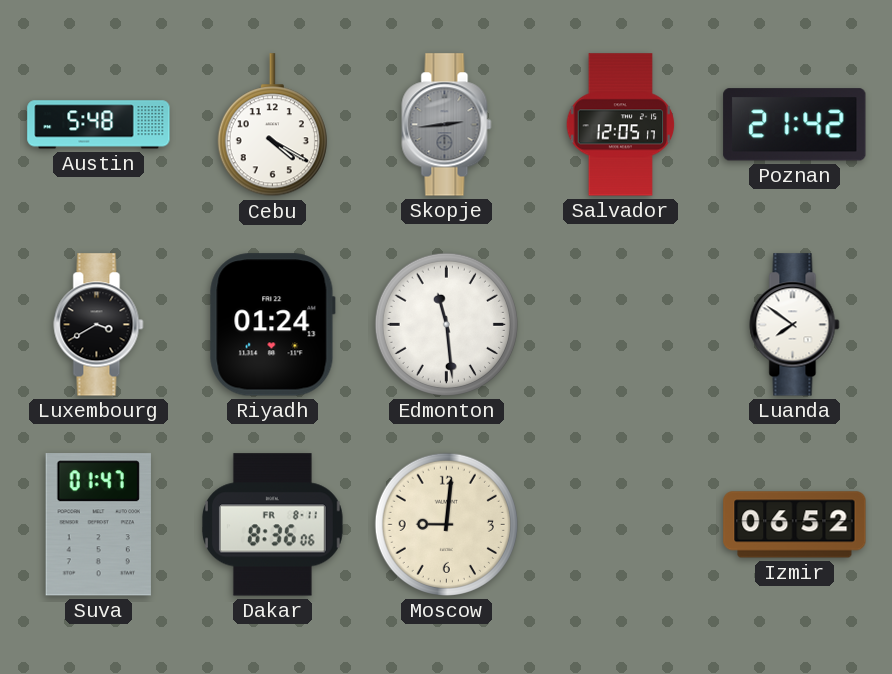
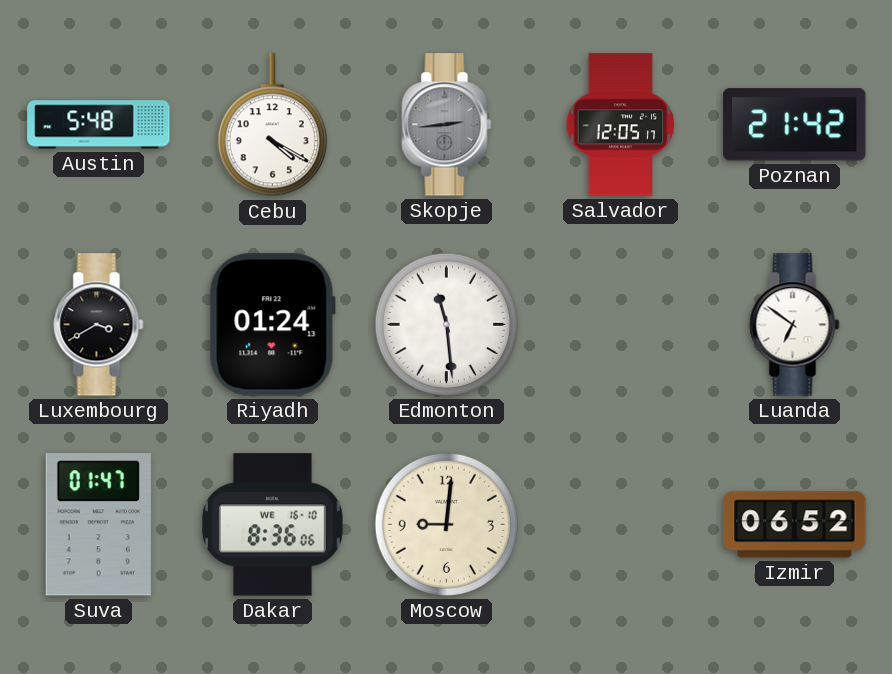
Luanda: 7:51 -> 6:51 (795, 325)
Dakar date: FR 8-11 -> WE 16-10 (272, 525)
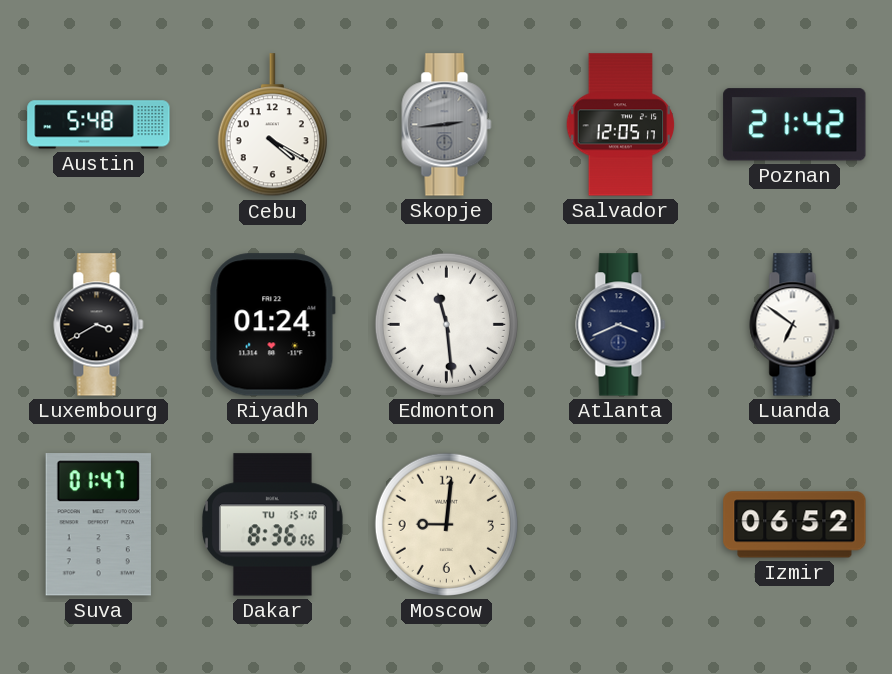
Atlanta: none -> 3:41 (621, 325)
Dakar date: WE 16-10 -> TU 15-10 (272, 525)
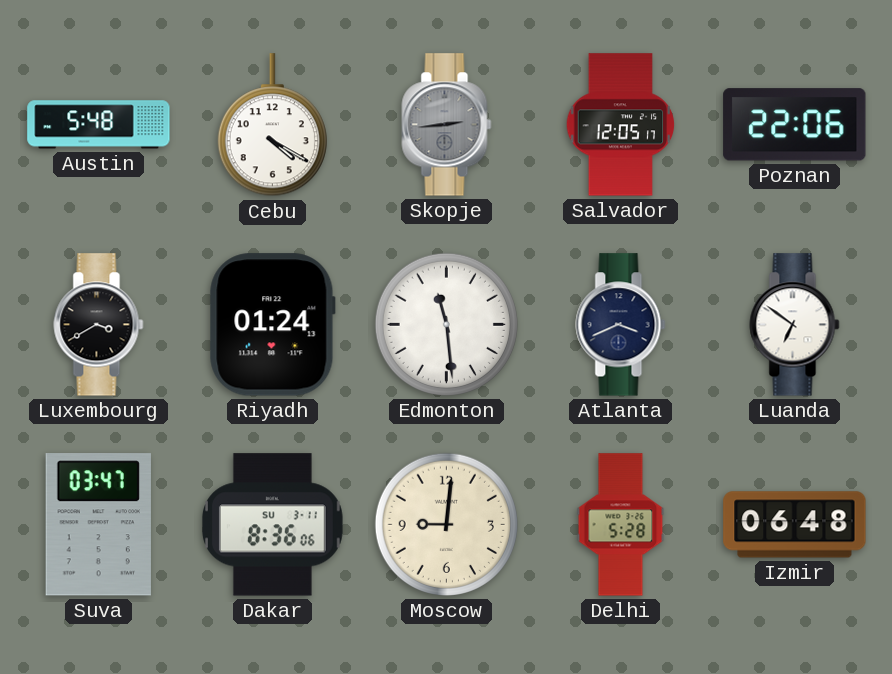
Poznan: 21:42 -> 22:06 (795, 125)
Suva: 01:47 -> 03:47 (98, 525)
Dakar date: TU 15-10 -> SU 3-11 (272, 525)
Delhi: none -> 5:28 (621, 525)
Izmir: 06:52 -> 06:48 (795, 525)
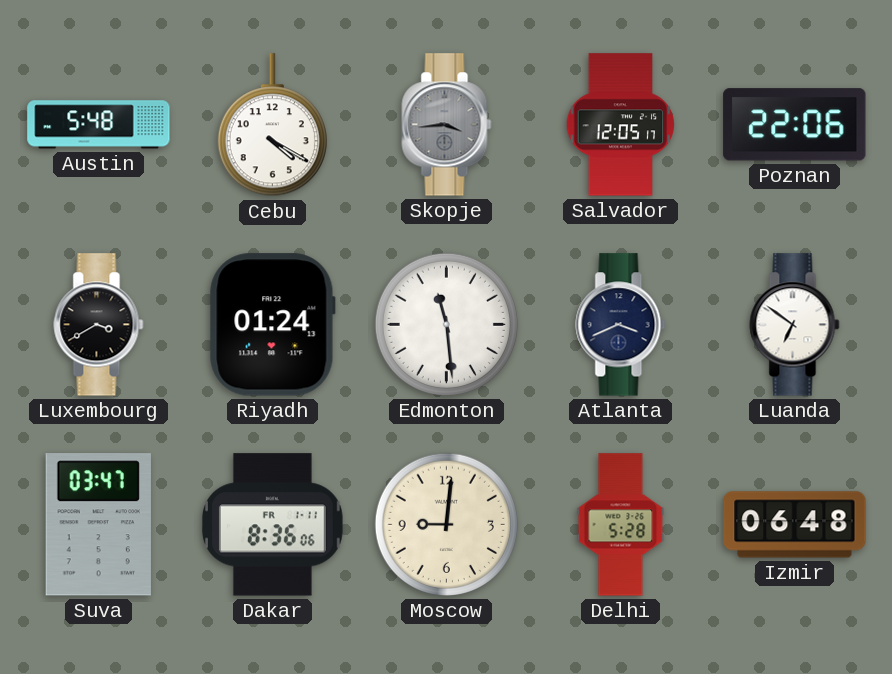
Skopje: 2:44 -> 3:44 (447, 125)
Dakar date: SU 3-11 -> FR 1-11 (272, 525)
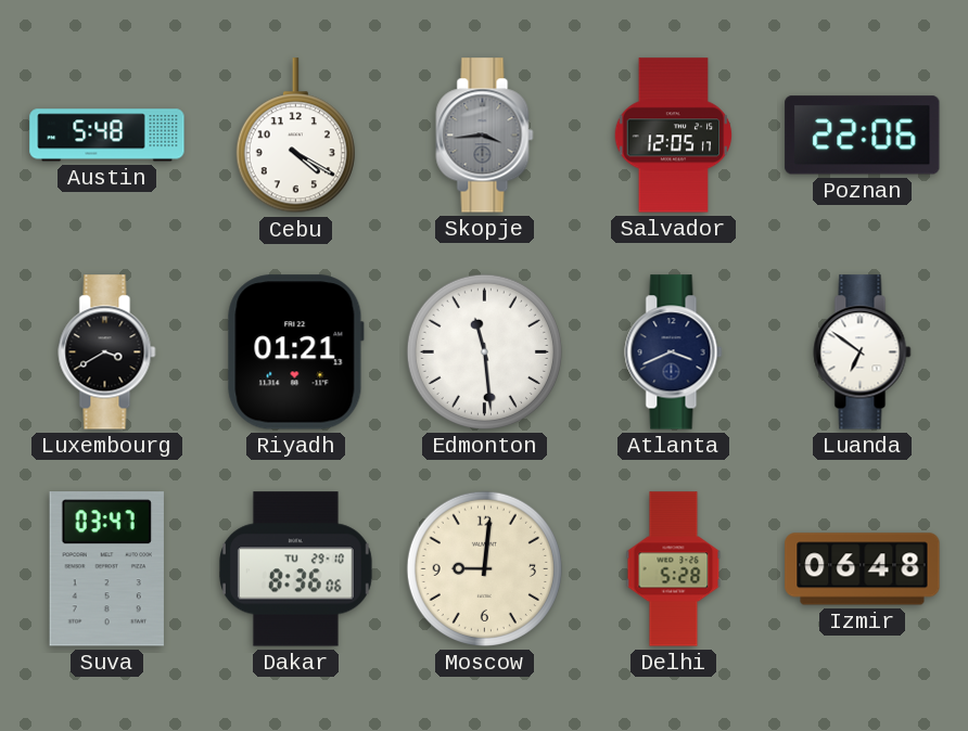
Riyadh: 01:24 -> 01:21 (295, 352)
Dakar date: FR 1-11 -> TU 29-10 (295, 569)
